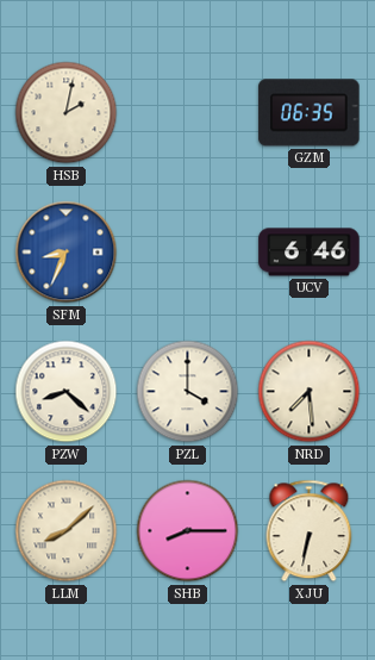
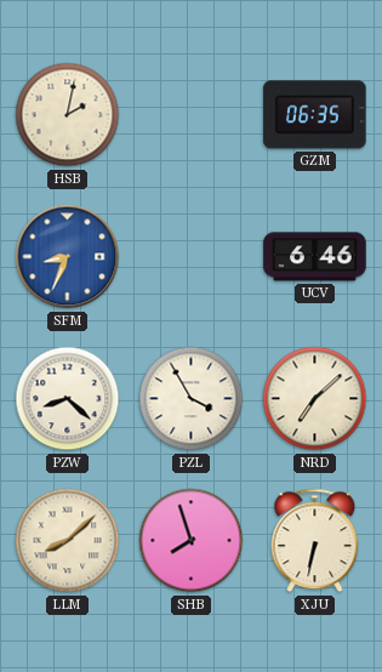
PZL: 4:00 -> 3:55 (192, 399)
NRD: 7:29 -> 7:08 (315, 399)
SHB: 8:15 -> 7:57 (192, 541)
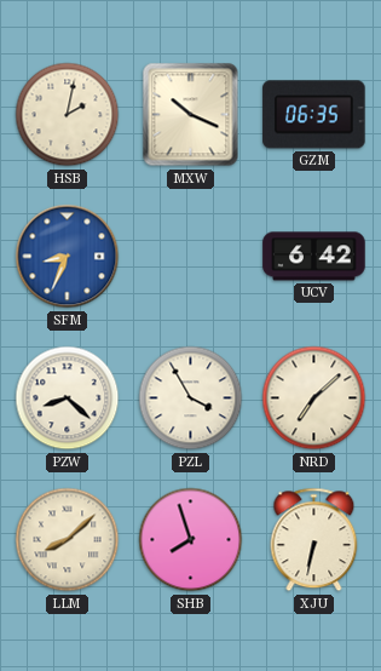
MXW: none -> 10:19 (191, 115)
UCV: 6:46 -> 6:42 (314, 257)
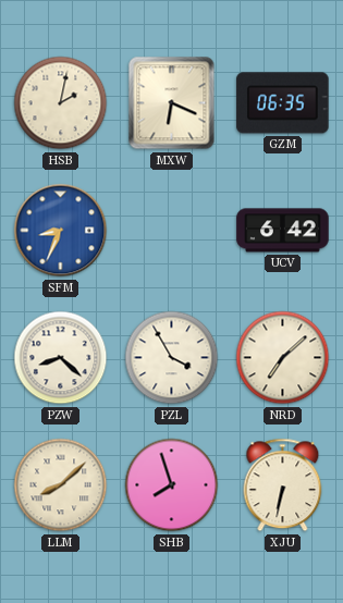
MXW: 10:19 -> 6:19 (172, 103)
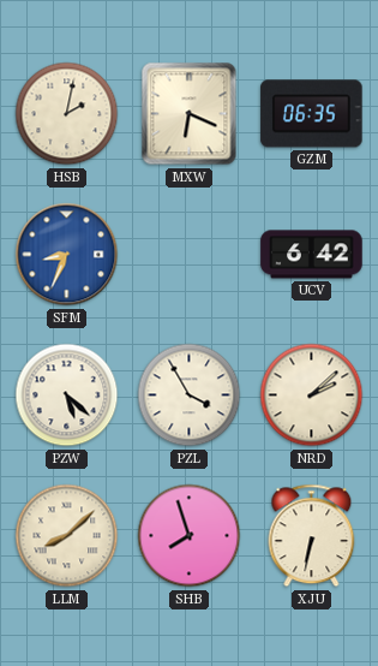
PZW: 8:22 -> 5:22 (67, 396)
NRD: 7:08 -> 2:08 (312, 396)
